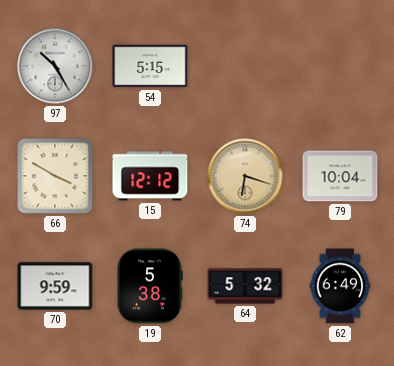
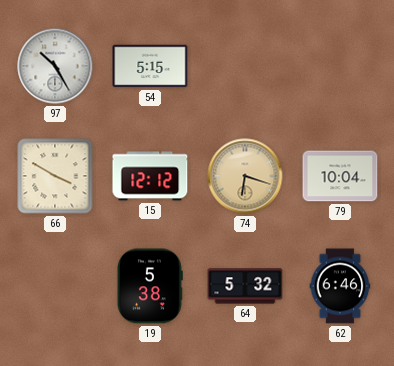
70: 9:59 -> none (55, 286)
62: 6:49 -> 6:46 (340, 286)
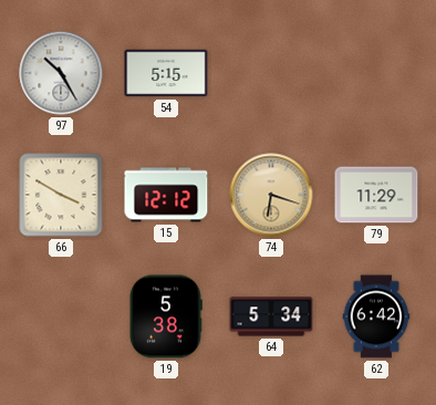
79: 10:04 -> 11:29 (376, 195)
64: 5:32 -> 5:34 (271, 316)
62: 6:46 -> 6:42 (376, 316)
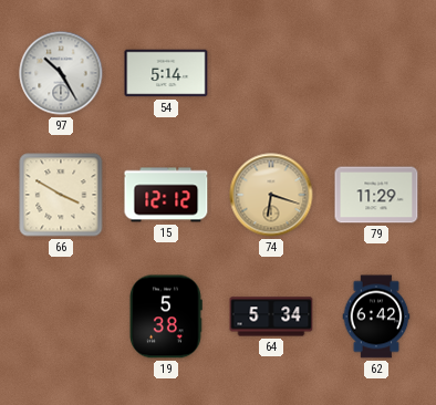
54: 5:15 -> 5:14 (166, 73)
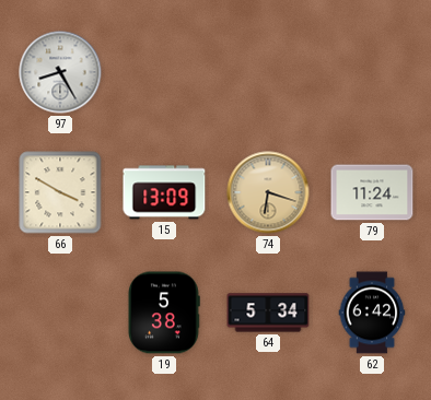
97: 10:25 -> 8:25 (60, 72)
54: 5:14 -> none (166, 73)
15: 12:12 -> 13:09 (164, 192)
79: 11:29 -> 11:24 (372, 192)
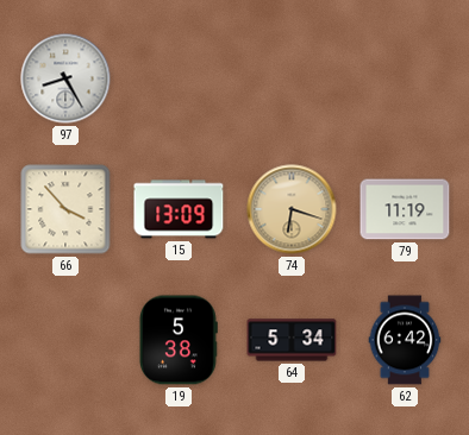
66: 3:50 -> 3:53 (65, 209)
79: 11:24 -> 11:19 (405, 209)
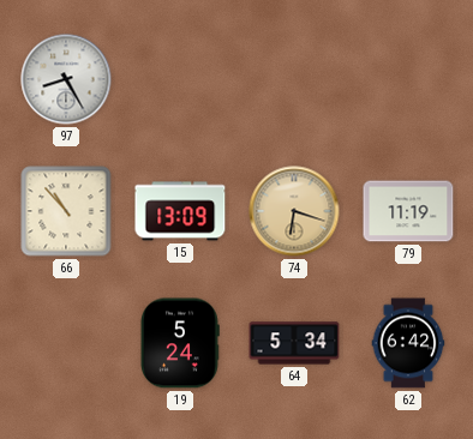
66: 3:53 -> 10:53 (66, 211)
19: 5:38 -> 5:24 (180, 343)
